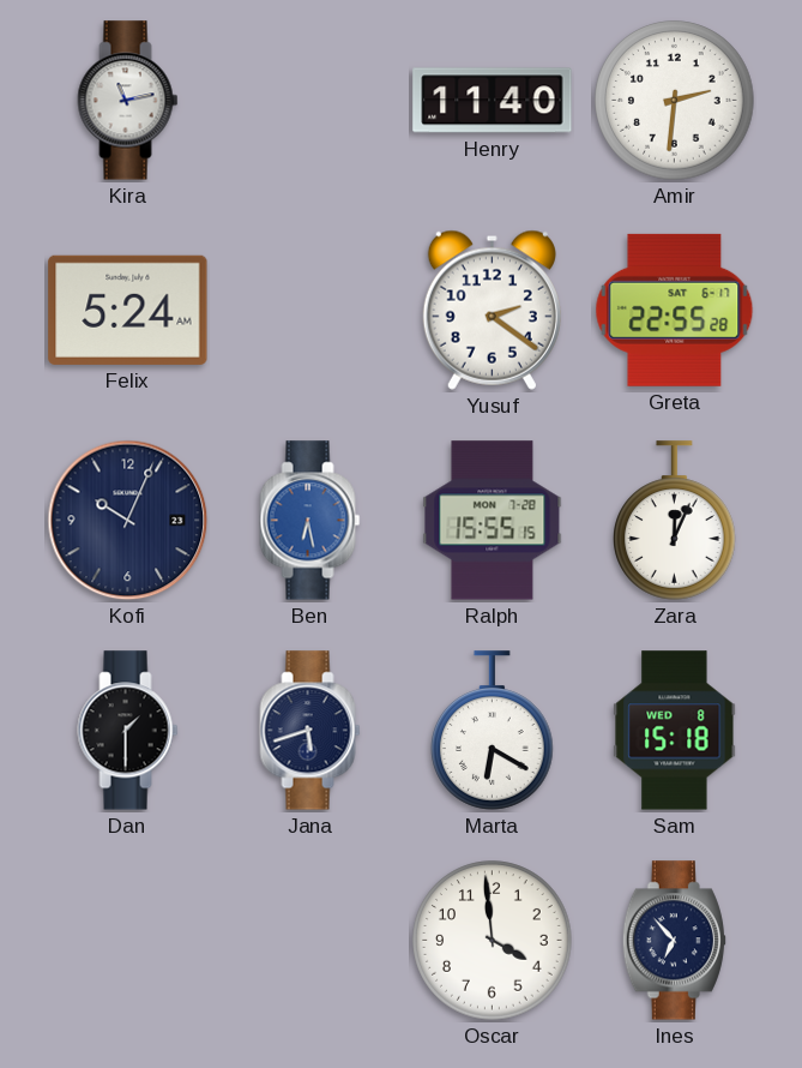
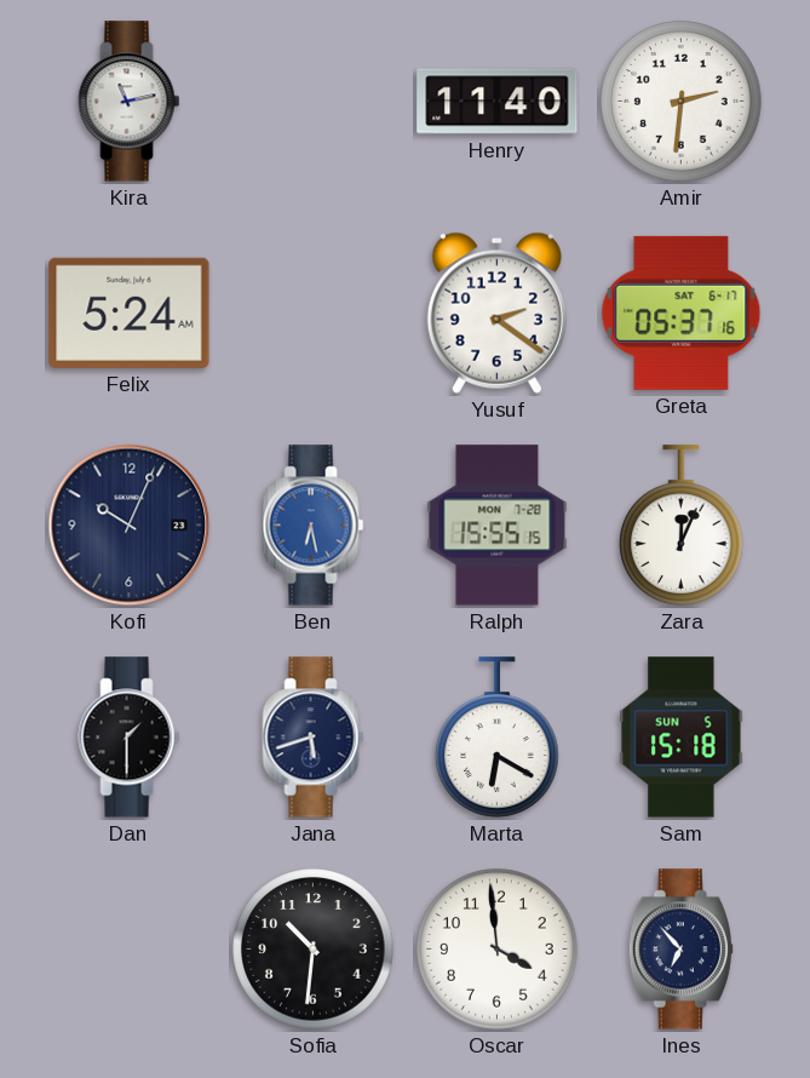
Greta: 22:55 -> 05:37 (682, 312)
Sam date: WED 8 -> SUN 5 (682, 738)
Sofia: none -> 10:31 (314, 950)
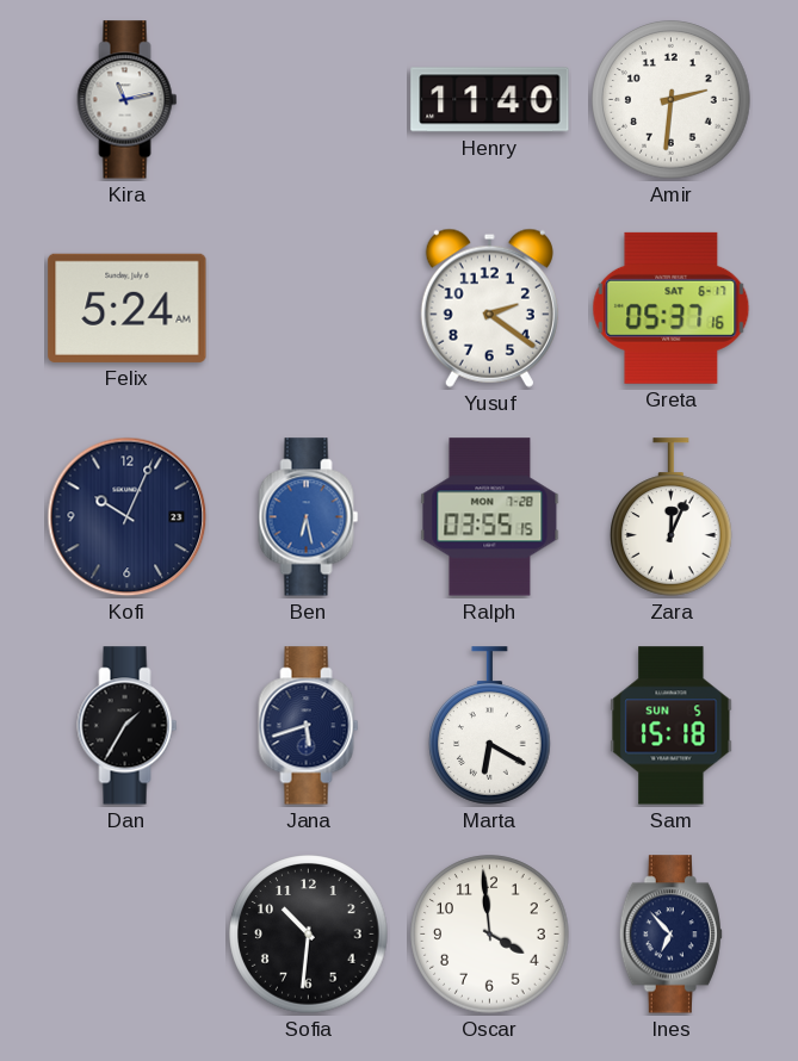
Ralph: 15:55 -> 03:55 (490, 517)
Dan: 1:30 -> 1:35 (128, 726)
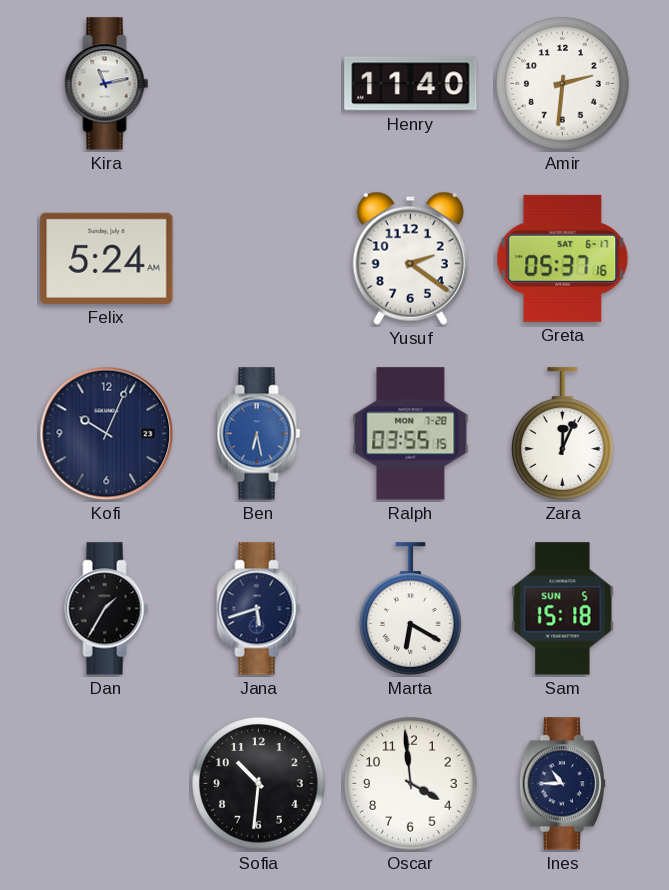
Ines: 6:53 -> 10:45 (562, 784)
